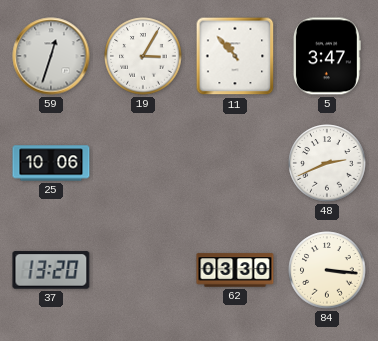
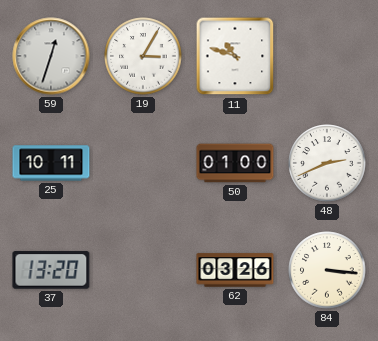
11: 10:53 -> 10:48 (235, 56)
5: 3:47 -> none (327, 56)
25: 10:06 -> 10:11 (51, 163)
50: none -> 01:00 (235, 163)
62: 03:30 -> 03:26 (235, 270)
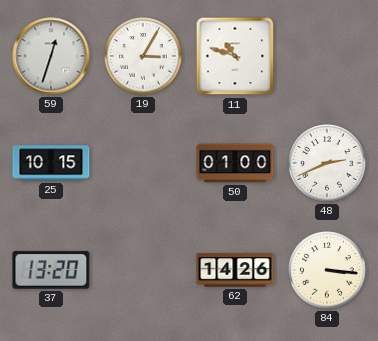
25: 10:11 -> 10:15 (51, 163)
62: 03:26 -> 14:26 (235, 270)
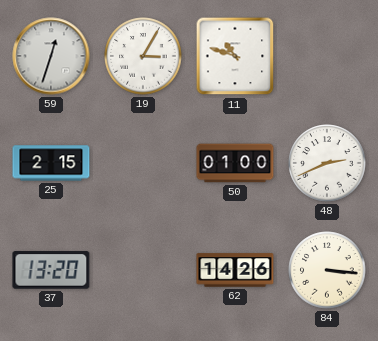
25: 10:15 -> 2:15 (51, 163)
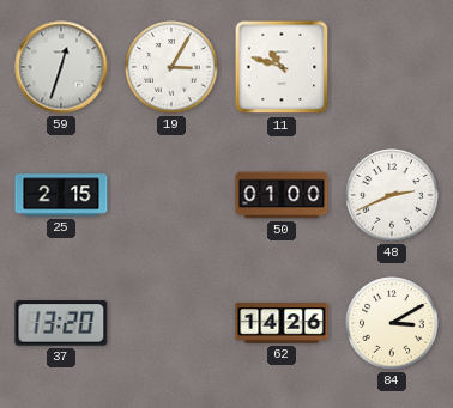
84: 3:16 -> 3:10 (392, 323)
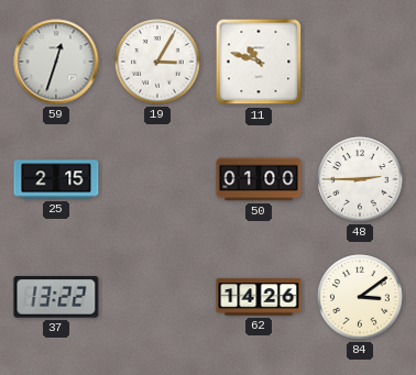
48: 2:41 -> 2:45 (360, 179)
37: 13:20 -> 13:22 (56, 297)
84: 3:10 -> 3:09 (360, 297)
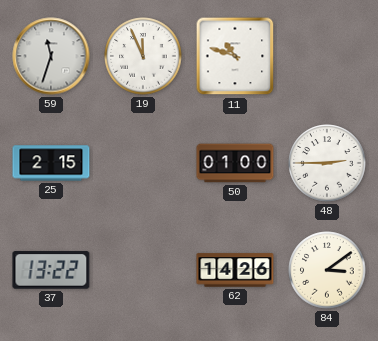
59: 12:33 -> 11:33 (51, 56)
19: 3:05 -> 11:56 (143, 56)
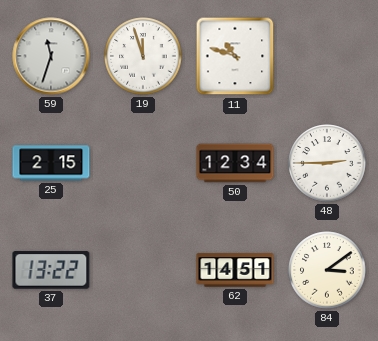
19: 11:56 -> 11:57 (143, 56)
50: 01:00 -> 12:34 (235, 163)
62: 14:26 -> 14:51 (235, 270)
